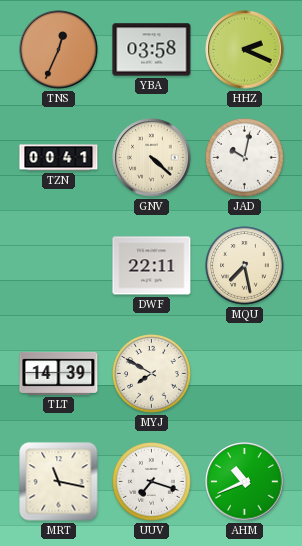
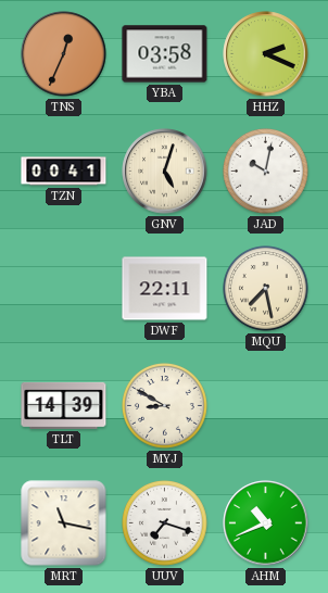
GNV: 4:22 -> 5:03 (165, 172)
MYJ: 7:50 -> 8:50 (165, 406)
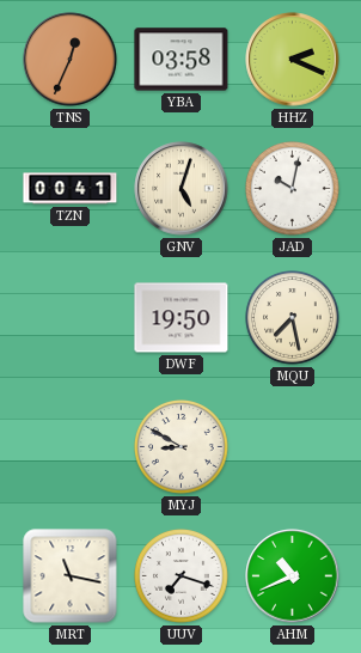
DWF: 22:11 -> 19:50 (182, 318)
TLT: 14:39 -> none (64, 405)
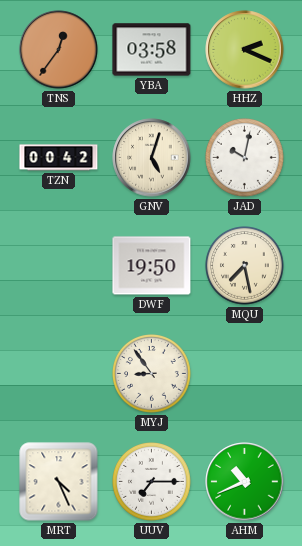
TNS: 12:34 -> 12:36 (59, 50)
TZN: 00:41 -> 00:42 (59, 158)
MYJ: 8:50 -> 8:54 (152, 374)
MRT: 11:17 -> 4:26 (59, 482)
UUV: 7:18 -> 7:15 (152, 482)
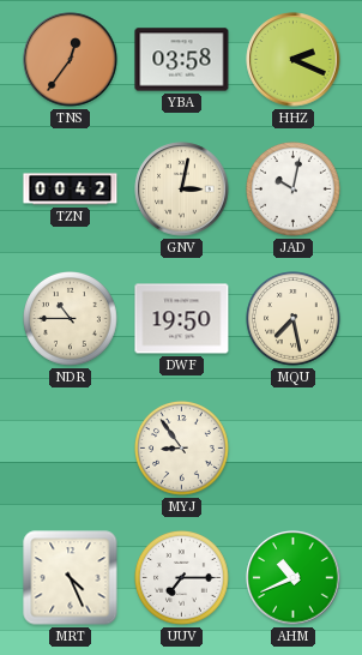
GNV: 5:03 -> 3:02 (182, 190)
NDR: none -> 10:45 (71, 319)
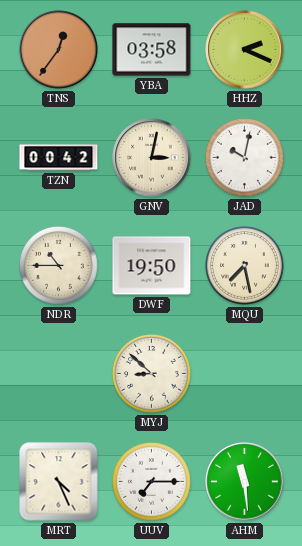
MYJ: 8:54 -> 8:52 (152, 374)
AHM: 10:41 -> 11:29 (245, 482)
